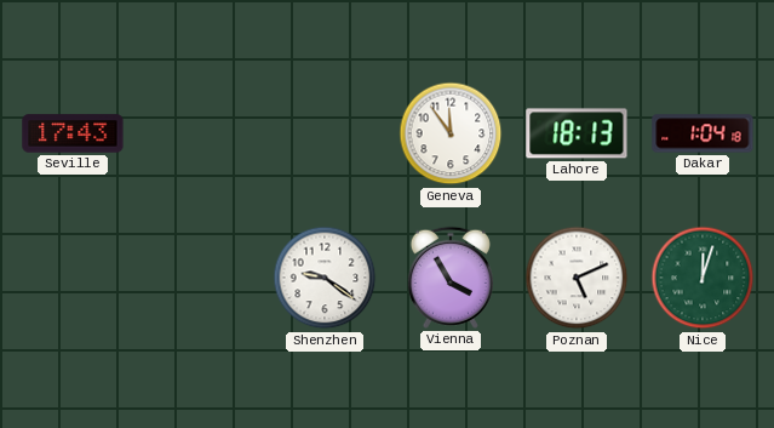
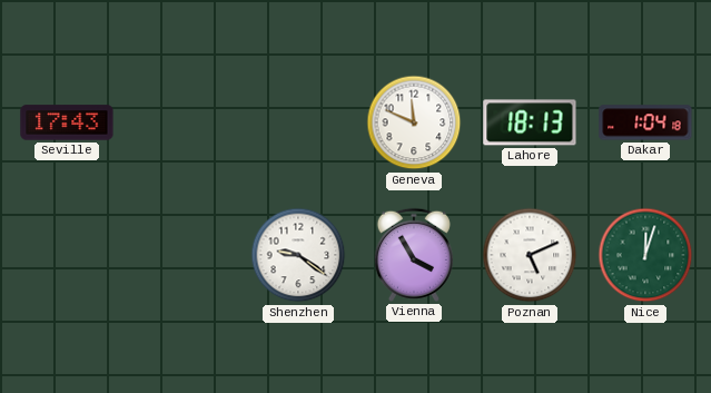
Geneva: 11:54 -> 11:49 (414, 122)
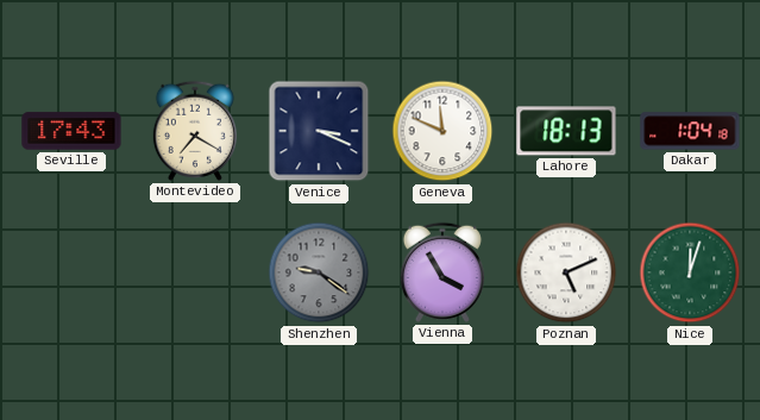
Montevideo: none -> 7:20 (195, 131)
Venice: none -> 3:19 (319, 131)
Shenzhen dial: white -> grey (319, 272)
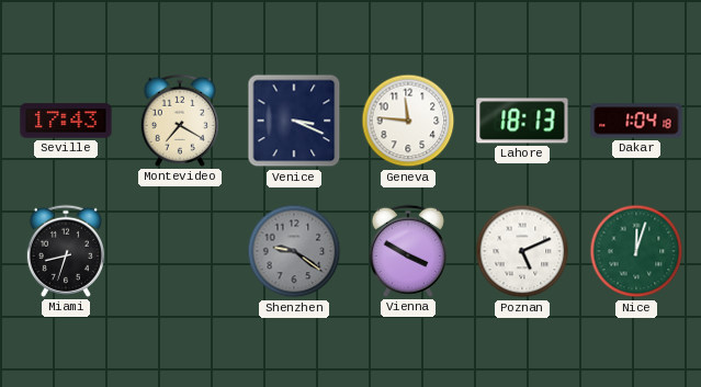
Geneva: 11:49 -> 11:46 (408, 121)
Miami: none -> 8:33 (66, 251)
Vienna: 3:55 -> 3:50 (408, 251)
